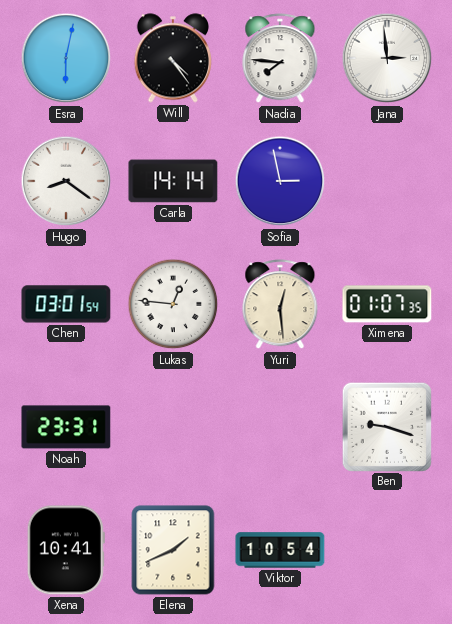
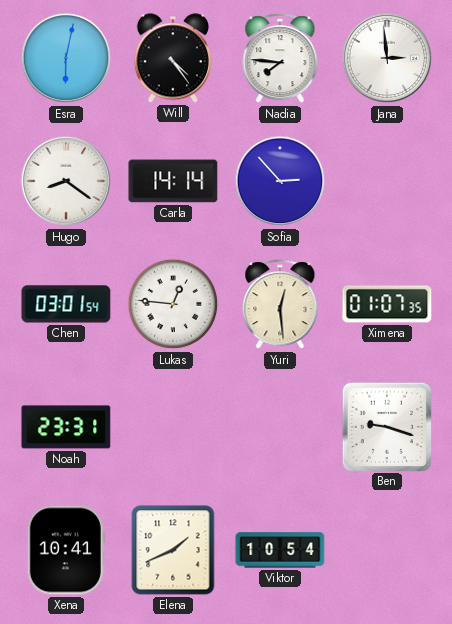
Sofia: 2:58 -> 2:53 (280, 181)
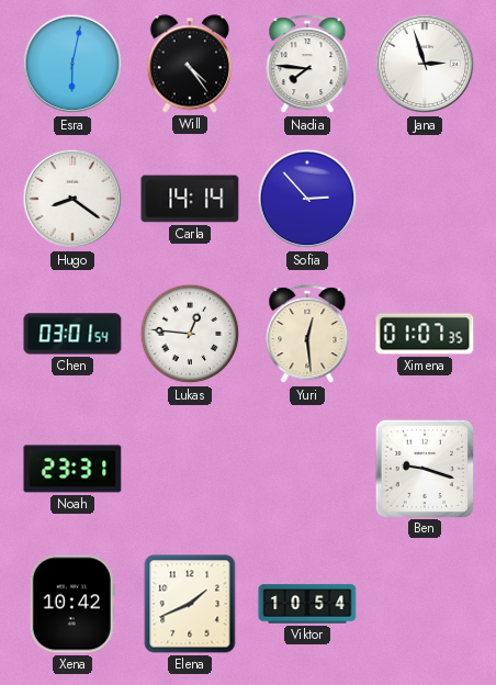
Jana: 2:59 -> 2:57 (425, 64)
Xena: 10:41 -> 10:42 (72, 604)
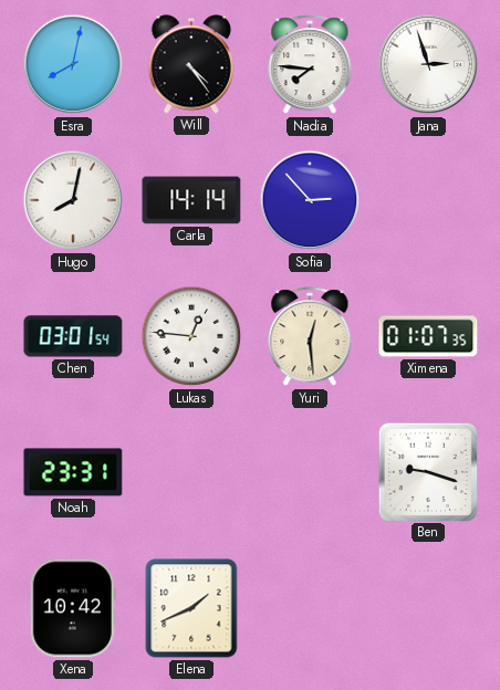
Esra: 6:02 -> 8:02 (73, 64)
Hugo: 8:21 -> 8:02 (73, 200)
Viktor: 10:54 -> none (307, 604)
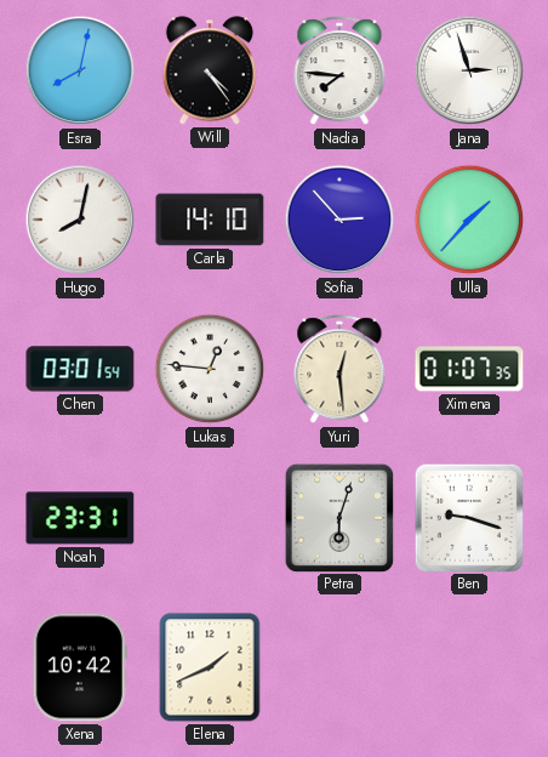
Carla: 14:14 -> 14:10 (210, 220)
Ulla: none -> 1:37 (469, 220)
Petra: none -> 6:03 (338, 517)
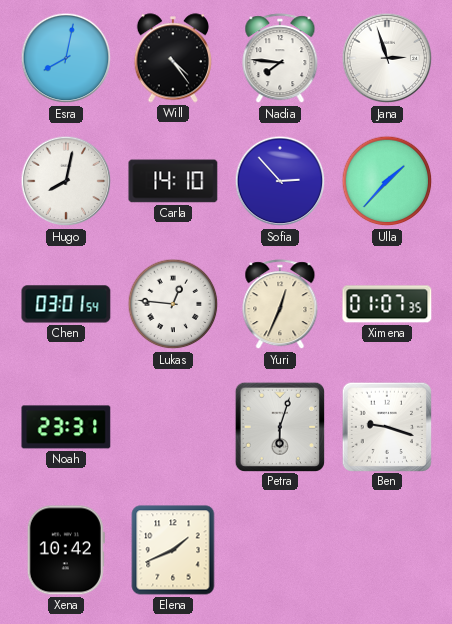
Yuri: 12:29 -> 12:34 (280, 305)
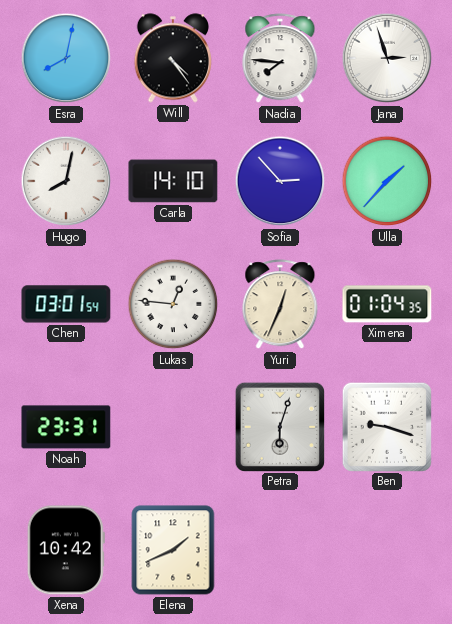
Ximena: 01:07 -> 01:04 (387, 304)
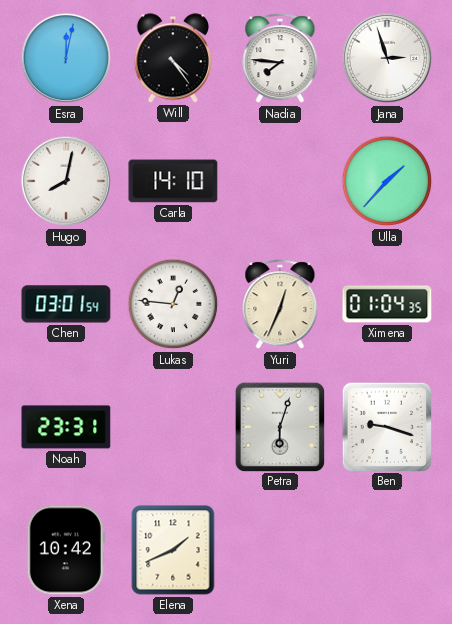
Esra: 8:02 -> 12:02 (66, 58)
Sofia: 2:53 -> none (280, 181)
